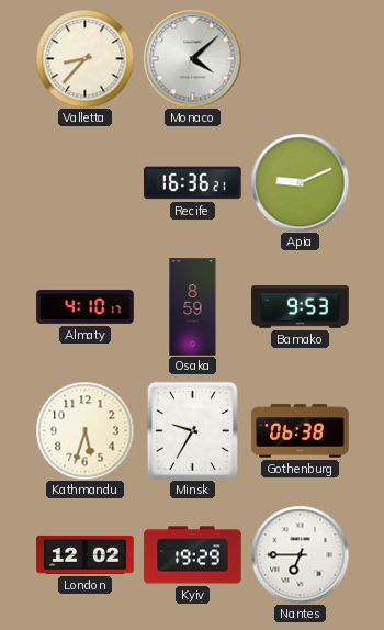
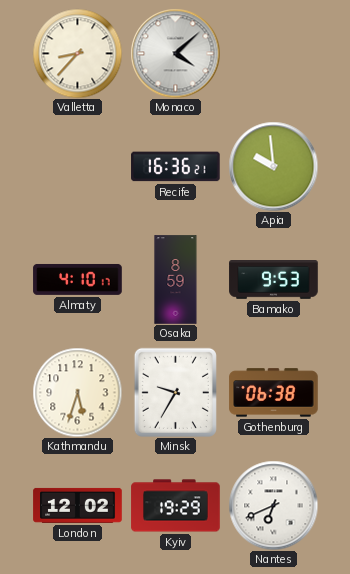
Apia: 9:11 -> 9:59 (273, 166)
Nantes: 6:45 -> 6:41 (273, 505)
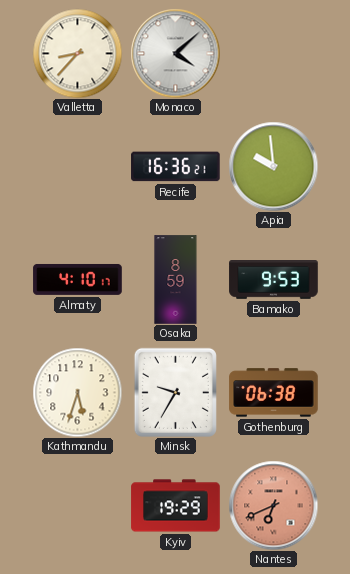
London: 12:02 -> none (78, 505)
Nantes dial: white -> salmon (273, 505)
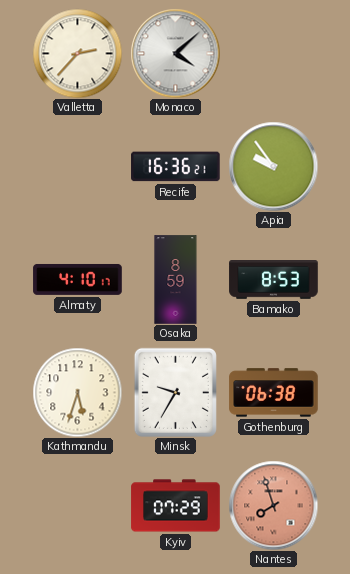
Valletta: 8:37 -> 2:37 (77, 53)
Apia: 9:59 -> 9:54 (273, 166)
Bamako: 9:53 -> 8:53 (274, 280)
Kyiv: 19:29 -> 07:29 (176, 506)
Nantes: 6:41 -> 7:57 (273, 505)
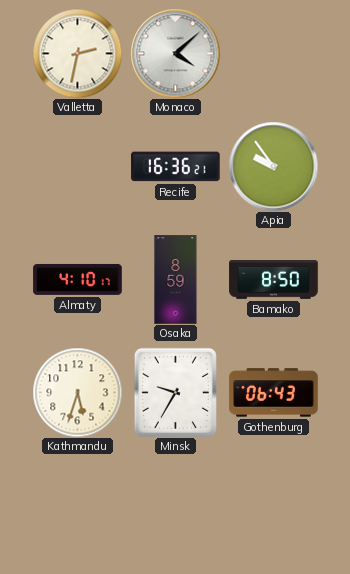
Valletta: 2:37 -> 2:32 (77, 53)
Bamako: 8:53 -> 8:50 (274, 280)
Gothenburg: 06:38 -> 06:43 (274, 393)
Kyiv: 07:29 -> none (176, 506)
Nantes: 7:57 -> none (273, 505)
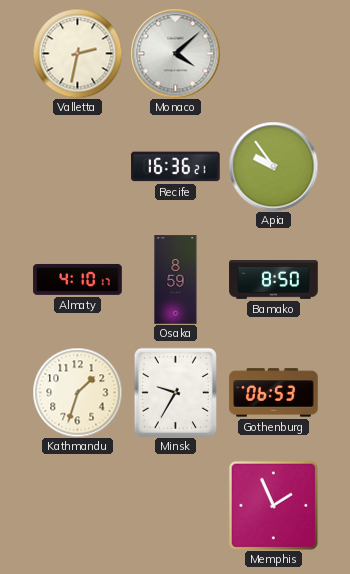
Kathmandu: 5:33 -> 1:33 (77, 392)
Gothenburg: 06:43 -> 06:53 (274, 393)
Memphis: none -> 1:56 (273, 505)
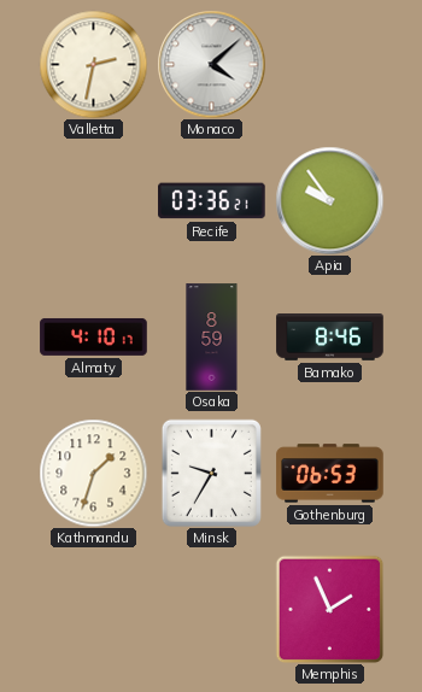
Recife: 16:36 -> 03:36 (212, 201)
Bamako: 8:50 -> 8:46 (330, 338)
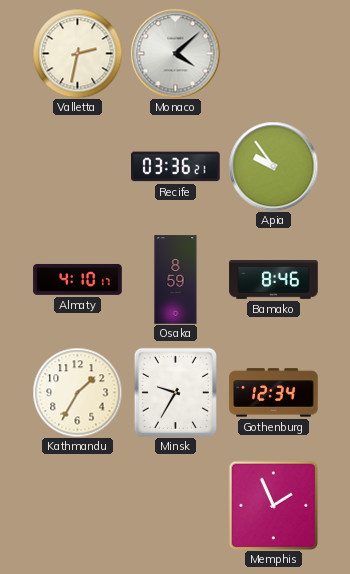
Kathmandu: 1:33 -> 1:35 (77, 392)
Gothenburg: 06:53 -> 12:34 (274, 393)
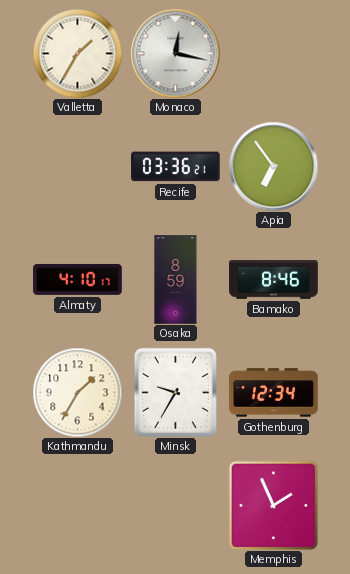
Valletta: 2:32 -> 1:35 (77, 53)
Monaco: 4:08 -> 12:17 (175, 53)
Apia: 9:54 -> 6:54 (273, 166)
